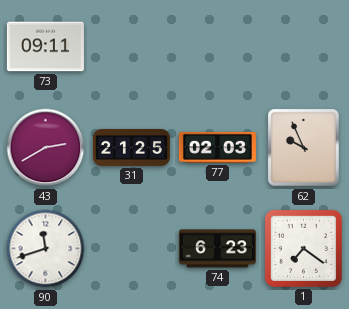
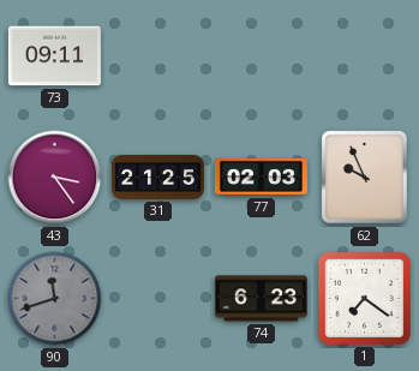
43: 2:40 -> 3:24 (55, 178)
90 dial: white -> grey (55, 299)
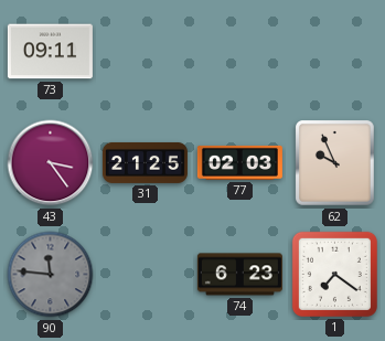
90: 11:42 -> 11:46 (51, 275)
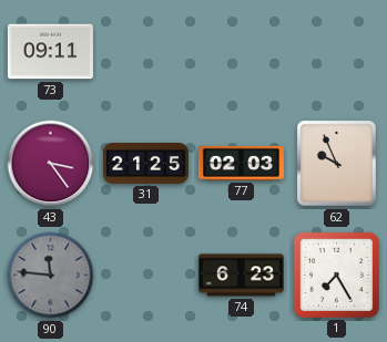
1: 7:21 -> 7:25 (336, 274)
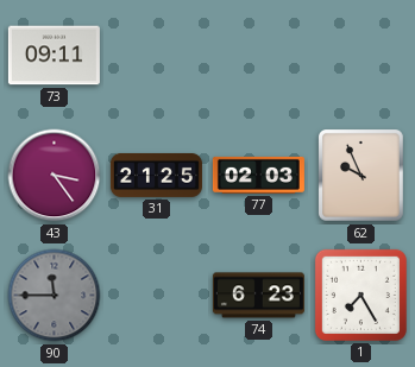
90: 11:46 -> 11:45 (55, 296)
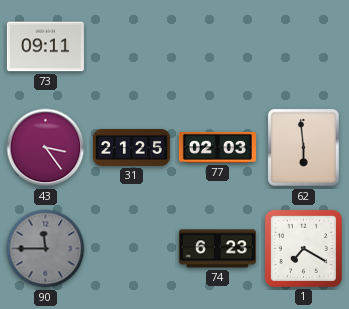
62: 9:56 -> 5:59 (304, 148)
1: 7:25 -> 7:20 (303, 248)
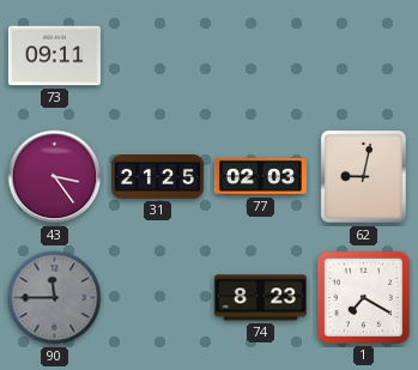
62: 5:59 -> 9:02 (364, 177)
74: 6:23 -> 8:23 (260, 298)
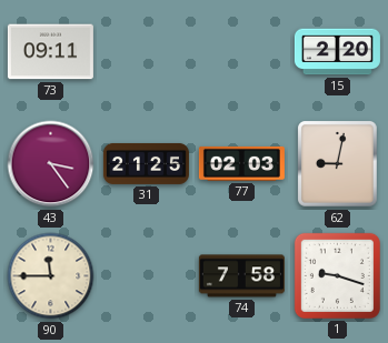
15: none -> 2:20 (337, 52)
90 dial: grey -> cream (51, 276)
74: 8:23 -> 7:58 (241, 276)
1: 7:20 -> 9:18 (337, 275)
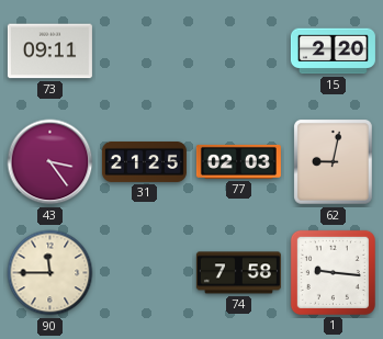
1: 9:18 -> 9:16 (333, 272)
